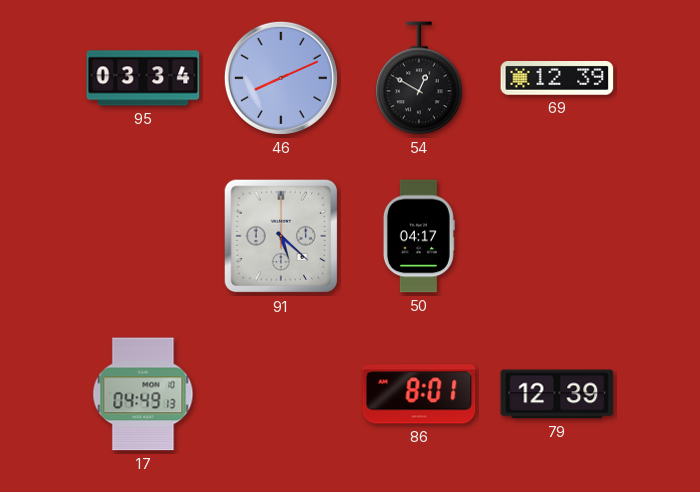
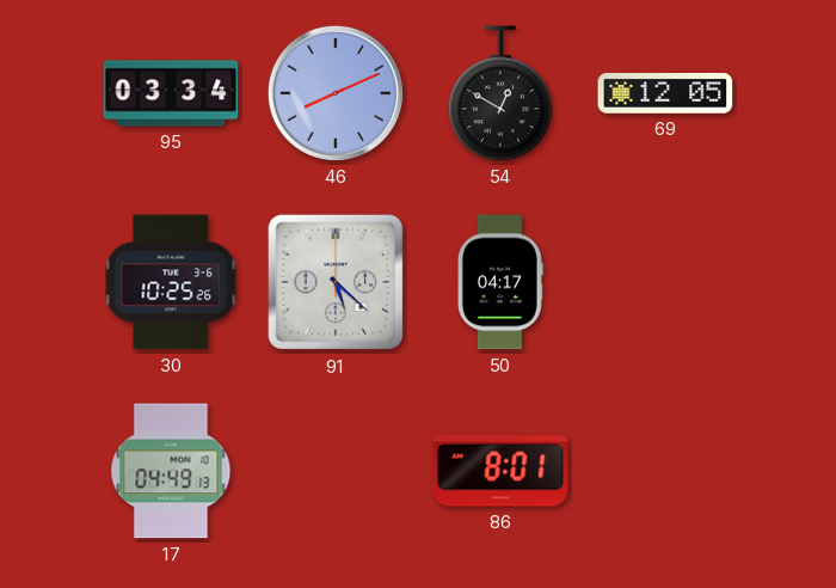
69: 12:39 -> 12:05 (665, 93)
30: none -> 10:25 (171, 282)
79: 12:39 -> none (557, 394)
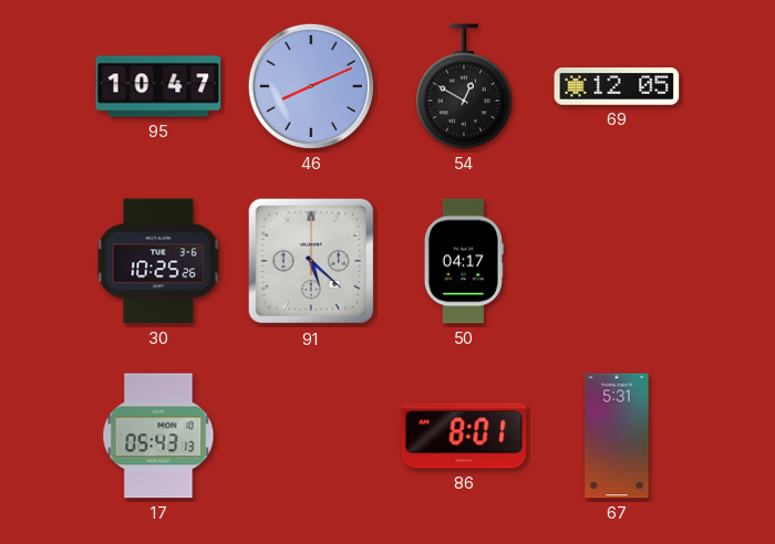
95: 03:34 -> 10:47 (158, 86)
17: 04:49 -> 05:43 (158, 436)
67: none -> 5:31 (617, 436)
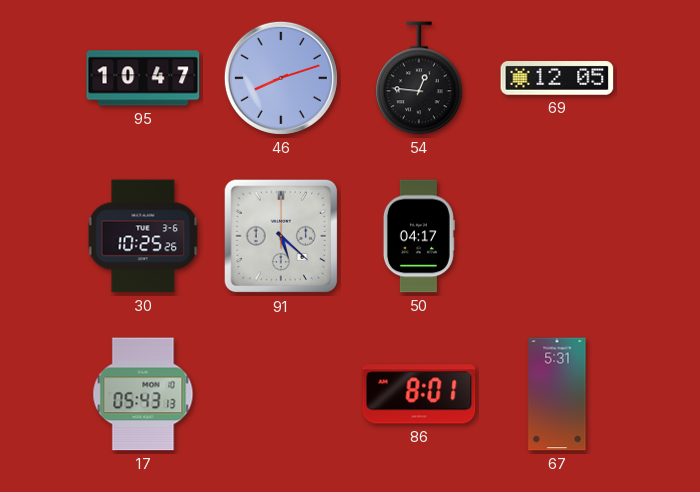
46: 8:11 -> 8:12 (281, 78)
54: 12:50 -> 12:46 (419, 78)
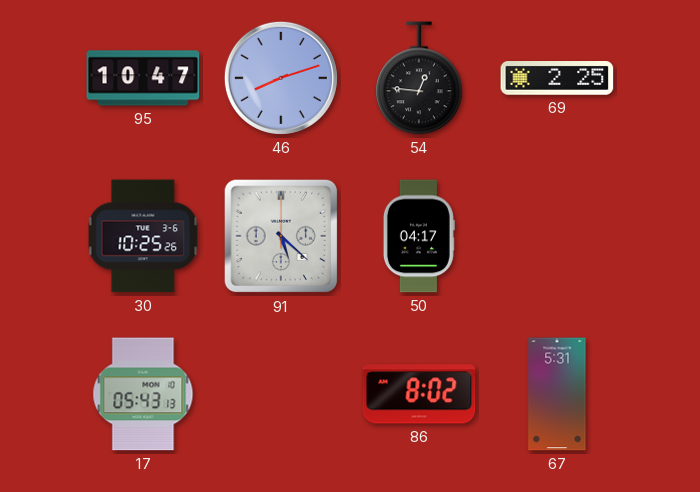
69: 12:05 -> 2:25 (557, 78)
86: 8:01 -> 8:02 (419, 394)
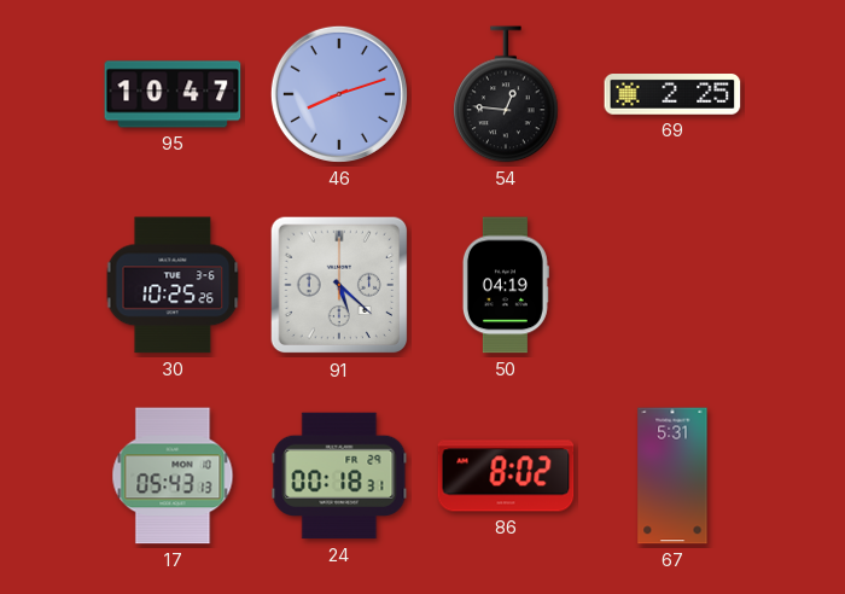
50: 04:17 -> 04:19 (506, 285)
24: none -> 00:18 (339, 476)
